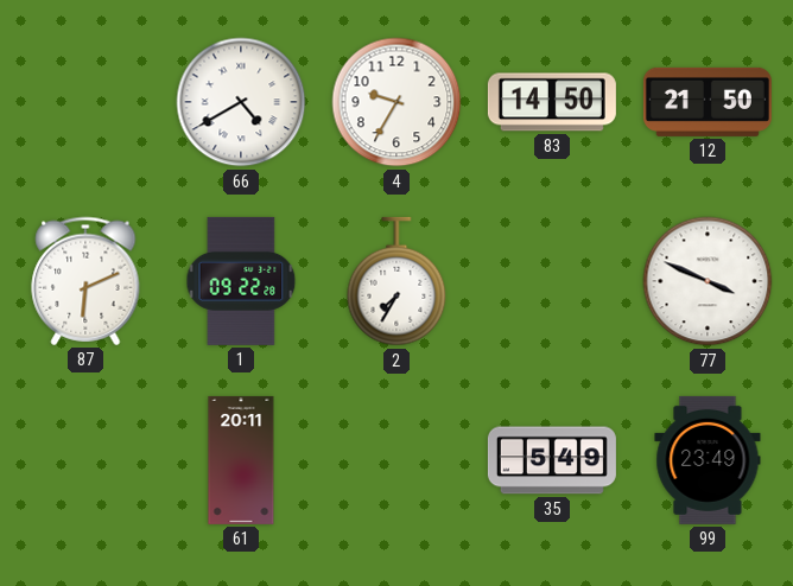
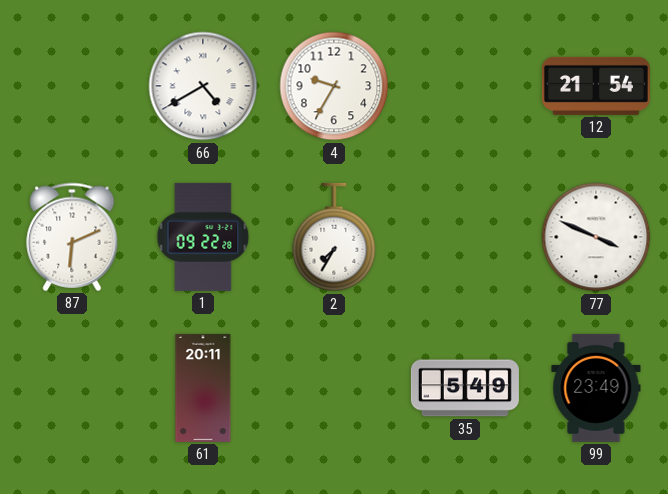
83: 14:50 -> none (552, 102)
12: 21:50 -> 21:54 (596, 86)
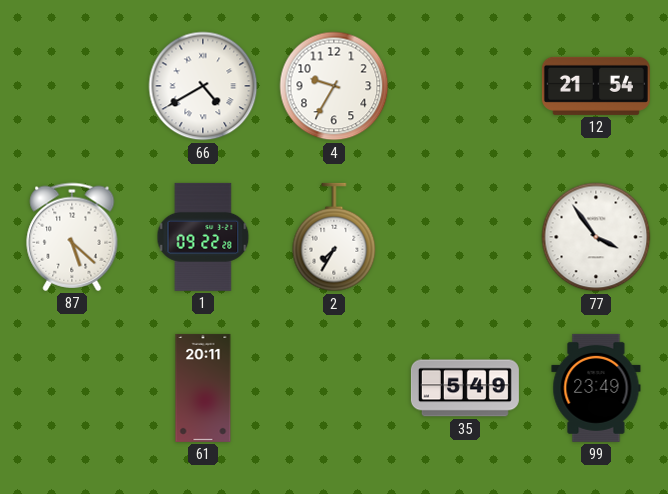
87: 6:11 -> 5:22 (72, 237)
77: 3:49 -> 3:54 (596, 237)
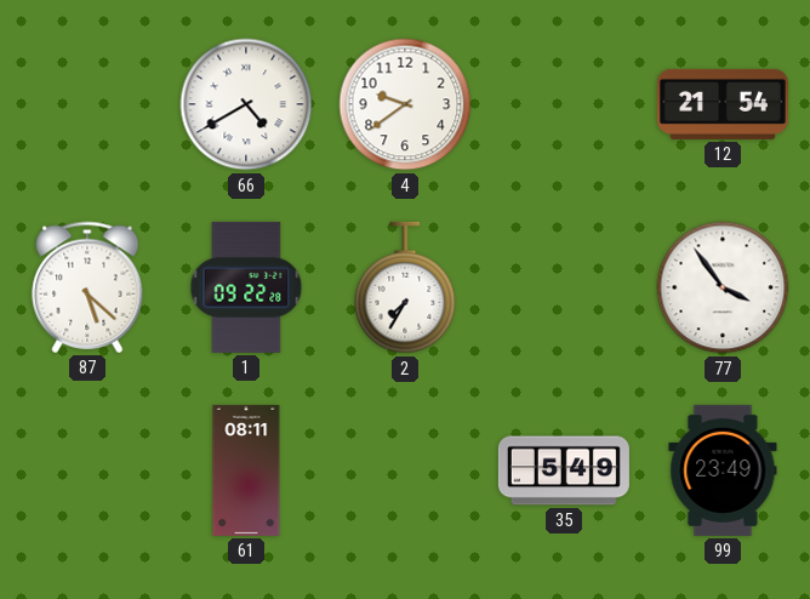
4: 9:35 -> 9:39 (405, 104)
61: 20:11 -> 08:11 (246, 470)
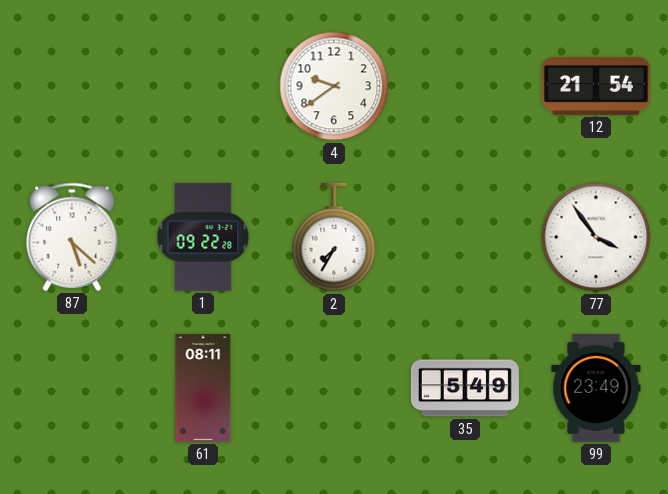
66: 4:40 -> none (246, 104)
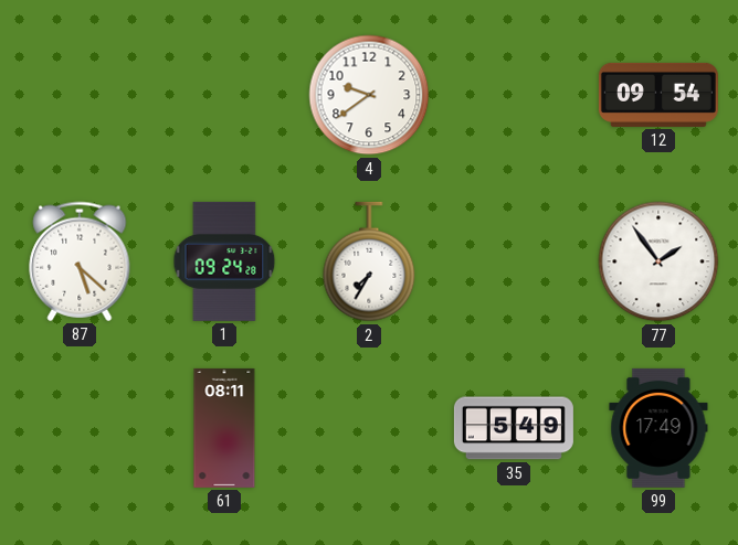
12: 21:54 -> 09:54 (658, 95)
1: 09:22 -> 09:24 (224, 261)
77: 3:54 -> 1:54 (658, 261)
99: 23:49 -> 17:49 (658, 428)
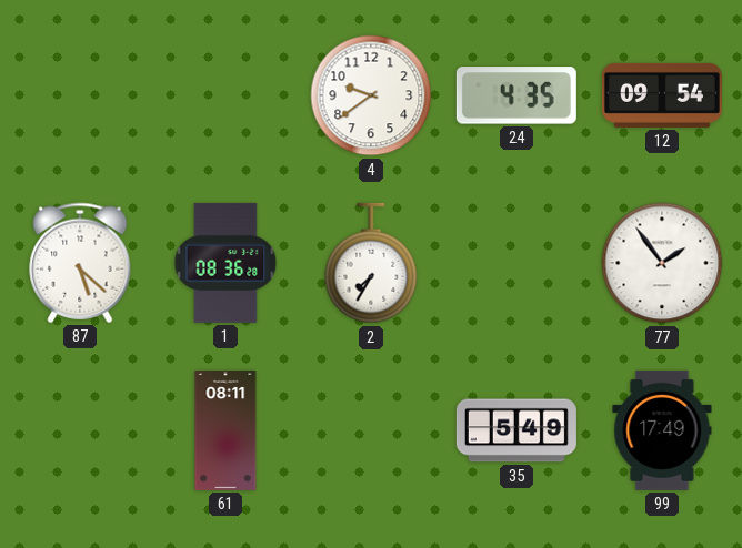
24: none -> 4:35 (517, 95)
1: 09:24 -> 08:36 (225, 263)
